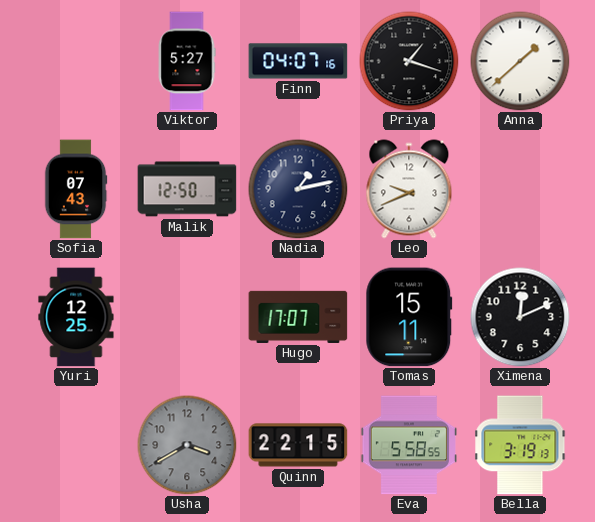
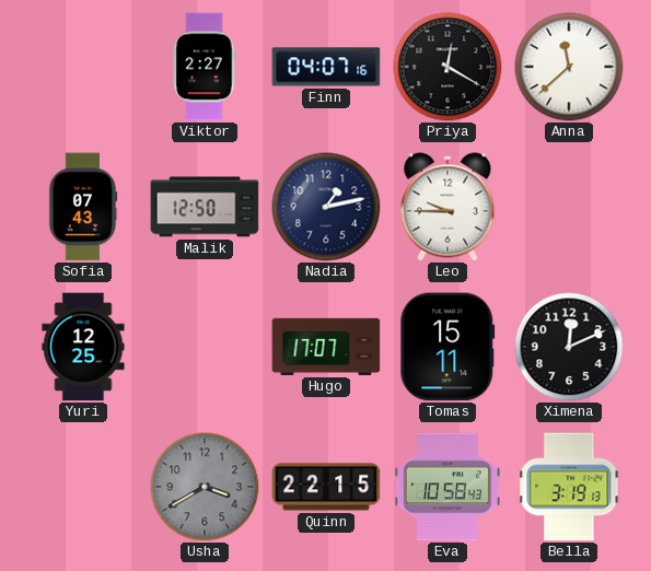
Viktor: 5:27 -> 2:27 (205, 67)
Priya: 1:18 -> 12:20 (447, 67)
Anna: 1:38 -> 11:38 (569, 67)
Leo: 9:41 -> 9:45 (447, 207)
Eva: 5:58 -> 10:58 (447, 487)
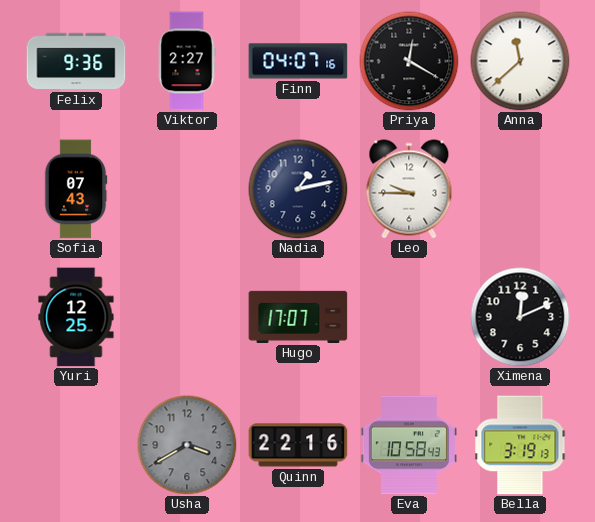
Felix: none -> 9:36 (76, 61)
Malik: 12:50 -> none (205, 207)
Tomas: 15:11 -> none (447, 347)
Quinn: 22:15 -> 22:16 (298, 445)
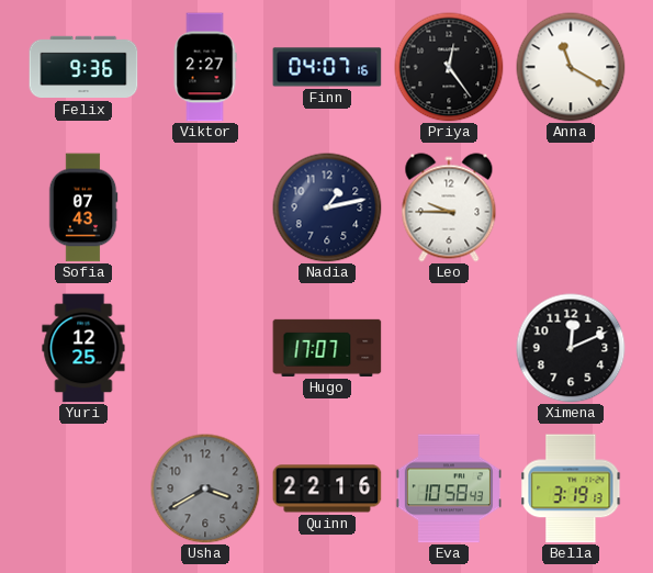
Priya: 12:20 -> 12:24 (449, 67)
Anna: 11:38 -> 11:20 (571, 67)
